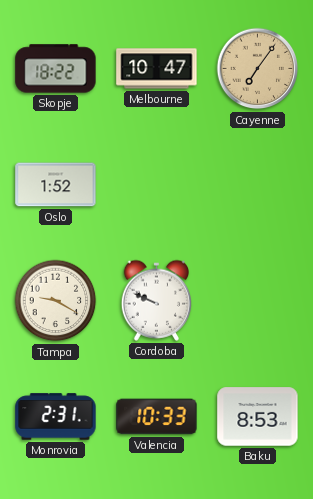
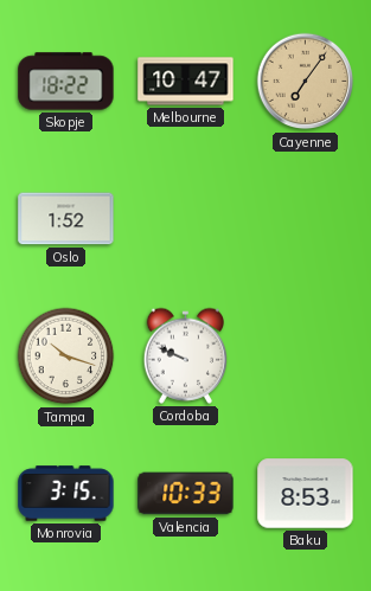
Tampa: 9:20 -> 10:18 (66, 356)
Monrovia: 2:31 -> 3:15 (66, 494)
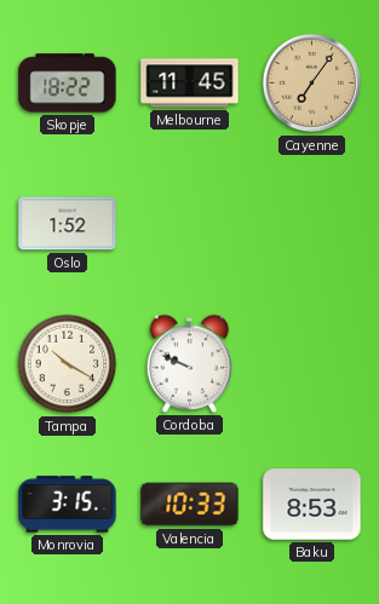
Melbourne: 10:47 -> 11:45 (190, 84)
Tampa: 10:18 -> 10:20 (68, 364)
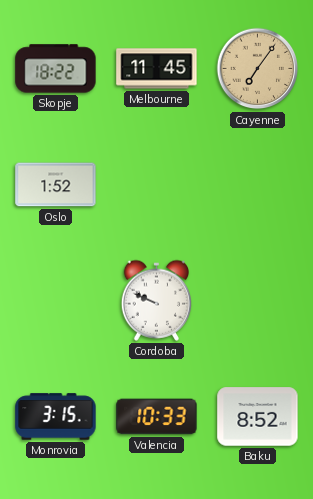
Tampa: 10:20 -> none (68, 364)
Baku: 8:53 -> 8:52 (258, 417)
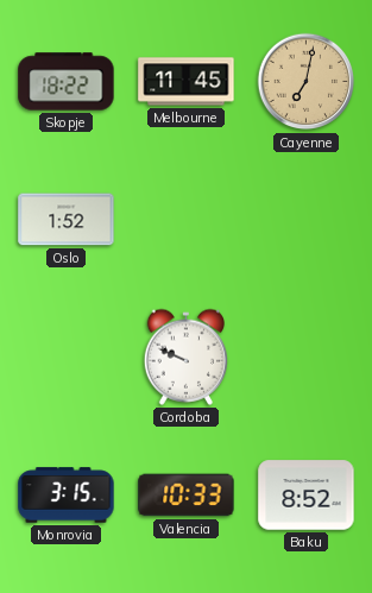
Cayenne: 7:06 -> 7:02 (307, 82)
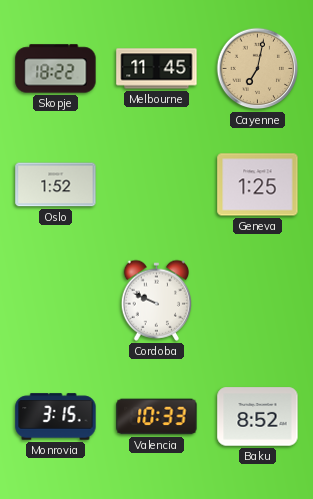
Geneva: none -> 1:25 (258, 185)
